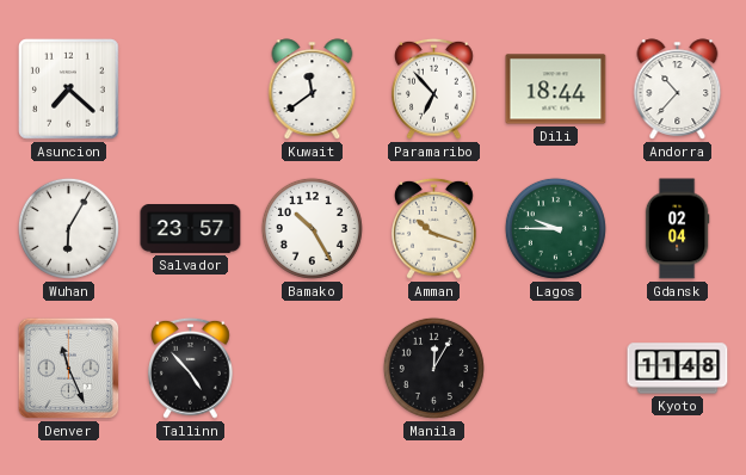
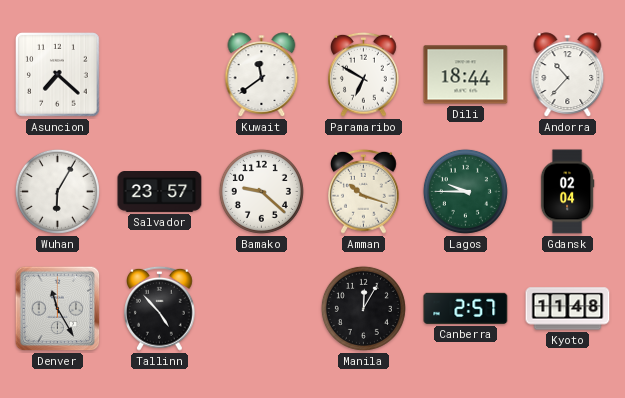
Paramaribo: 6:53 -> 6:50 (364, 74)
Bamako: 10:25 -> 9:22 (261, 191)
Denver: 11:26 -> 11:25 (58, 309)
Canberra: none -> 2:57 (466, 308)
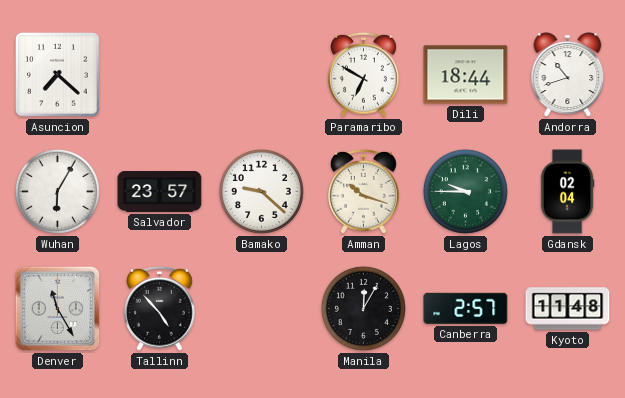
Kuwait: 11:39 -> none (262, 75)
Andorra: 10:37 -> 10:42 (568, 75)
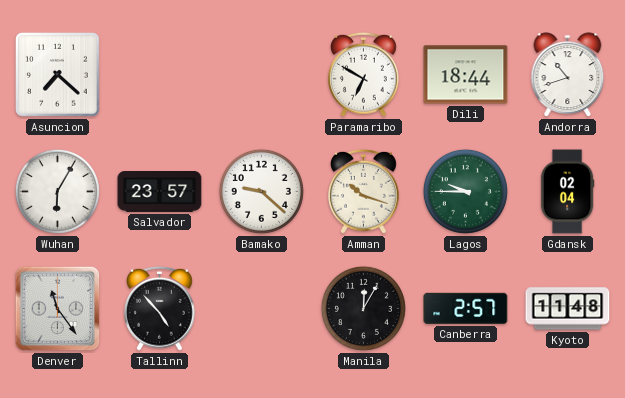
Denver: 11:25 -> 11:24 (58, 309)
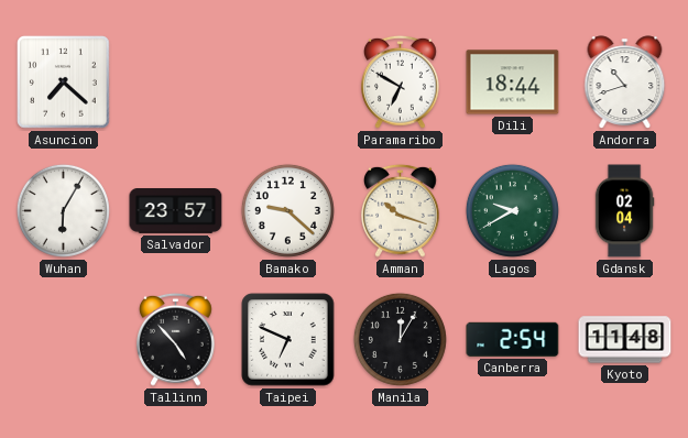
Lagos: 9:45 -> 9:40 (512, 210)
Denver: 11:24 -> none (58, 309)
Taipei: none -> 6:49 (288, 340)
Canberra: 2:57 -> 2:54 (513, 339)
